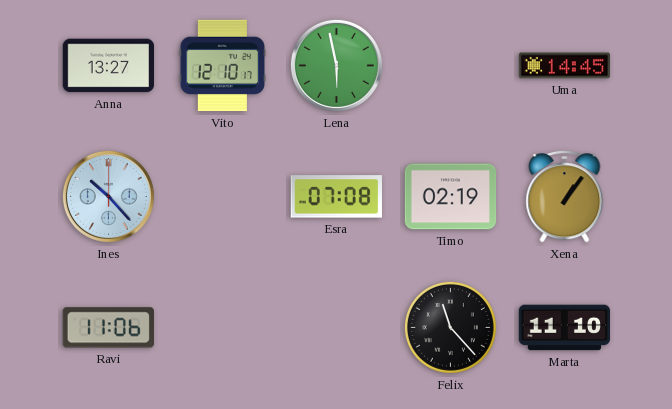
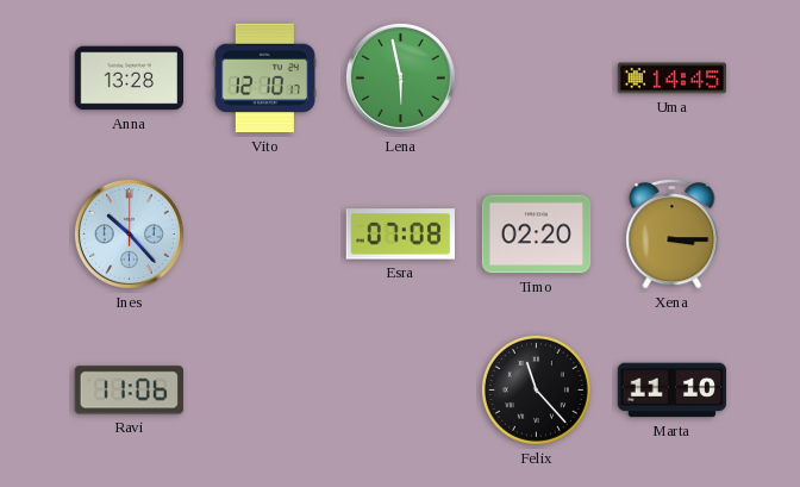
Anna: 13:27 -> 13:28 (130, 79)
Timo: 02:19 -> 02:20 (537, 235)
Xena: 1:06 -> 3:15 (673, 235)
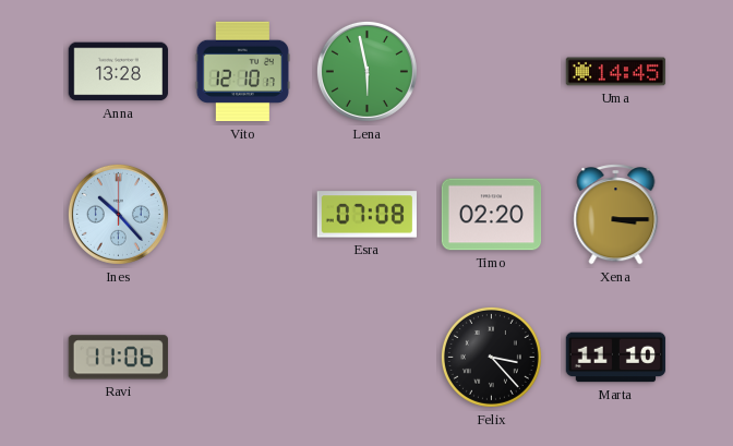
Felix: 11:23 -> 3:23 (491, 357)
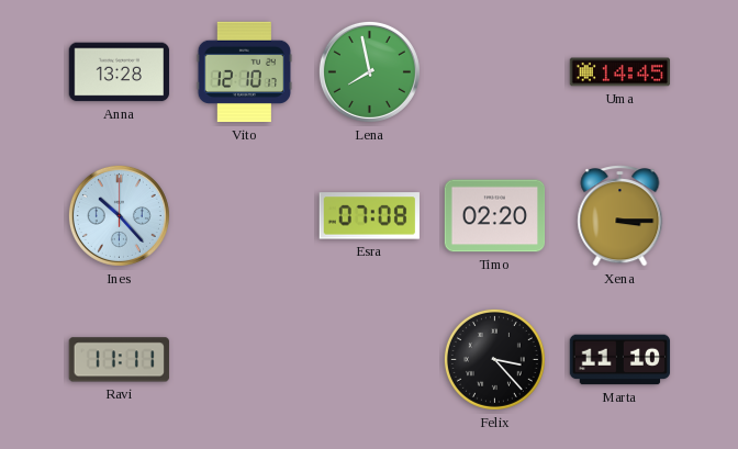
Lena: 5:58 -> 7:58 (369, 71)
Ravi: 11:06 -> 11:11 (119, 360)
